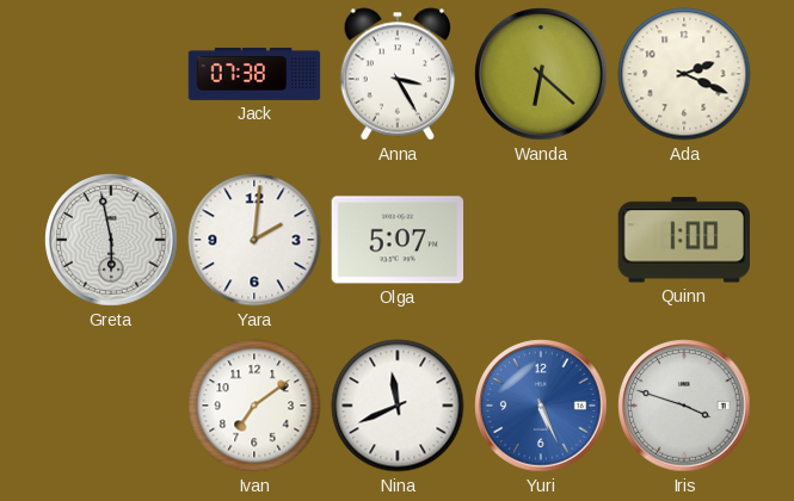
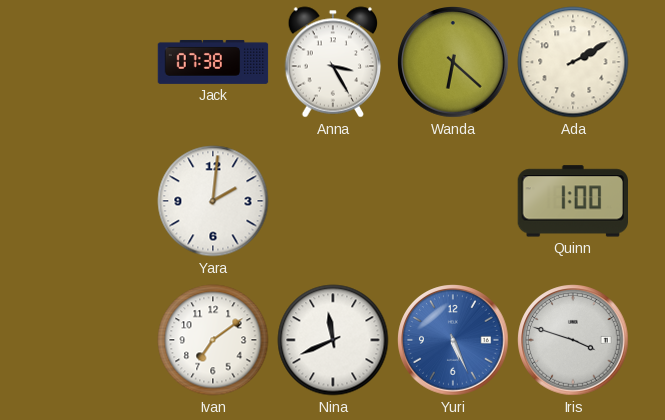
Ada: 2:19 -> 2:10 (573, 62)
Greta: 5:58 -> none (111, 240)
Olga: 5:07 -> none (398, 240)
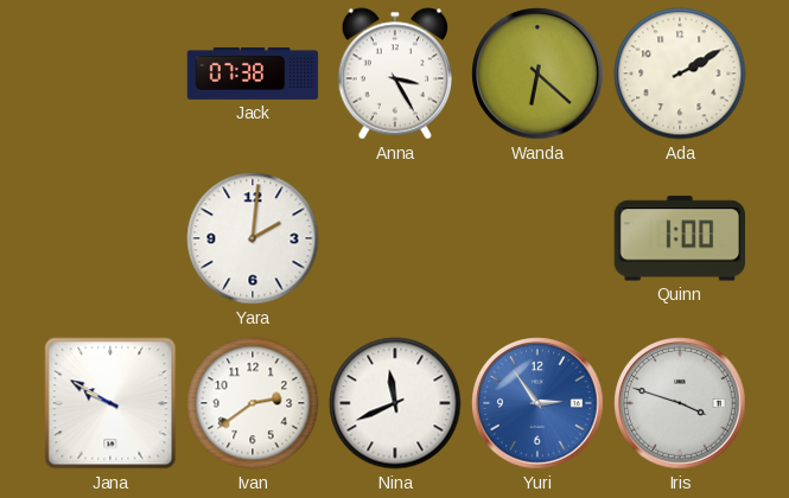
Jana: none -> 9:50 (110, 403)
Ivan: 7:09 -> 2:39 (253, 403)
Yuri: 5:26 -> 2:54 (537, 403)
